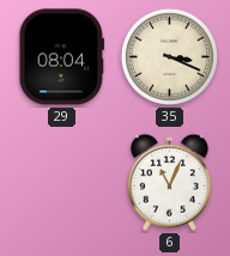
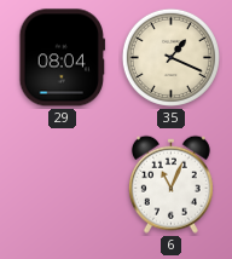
35: 3:19 -> 1:19 (170, 57)
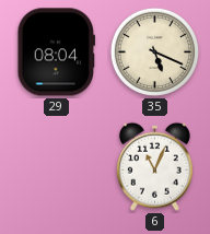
35: 1:19 -> 5:19 (154, 51)
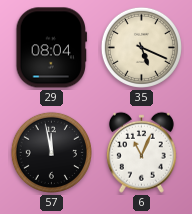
57: none -> 11:58 (51, 152)
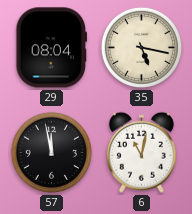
35: 5:19 -> 5:17 (141, 47)
6: 11:04 -> 11:02 (141, 152)
